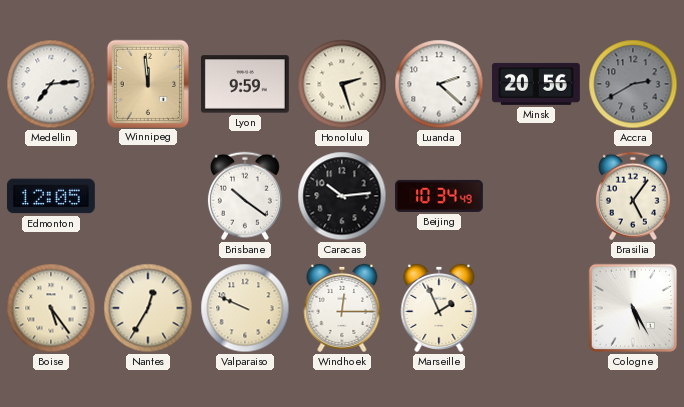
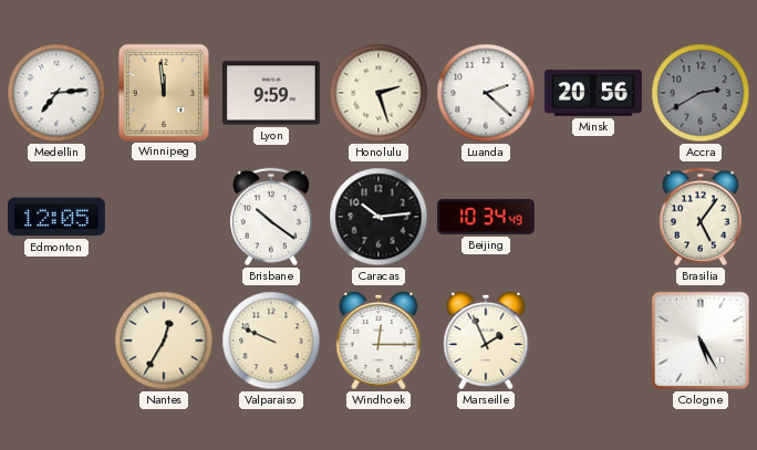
Boise: 5:24 -> none (51, 308)
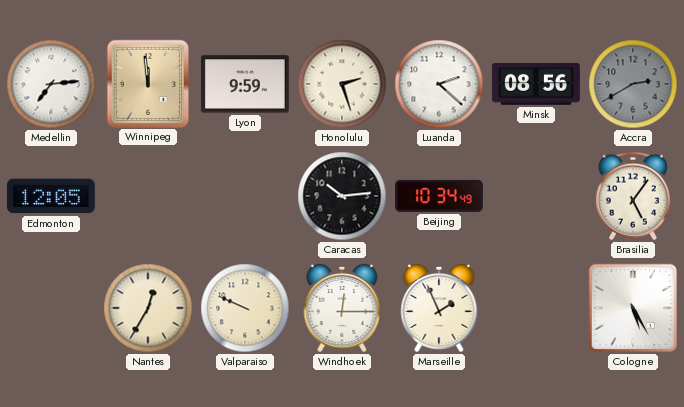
Minsk: 20:56 -> 08:56 (536, 84)
Brisbane: 10:21 -> none (271, 217)
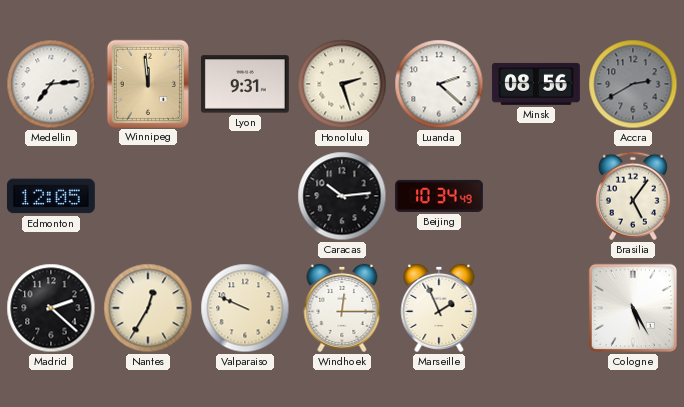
Lyon: 9:59 -> 9:31 (245, 84)
Madrid: none -> 2:22 (51, 308)
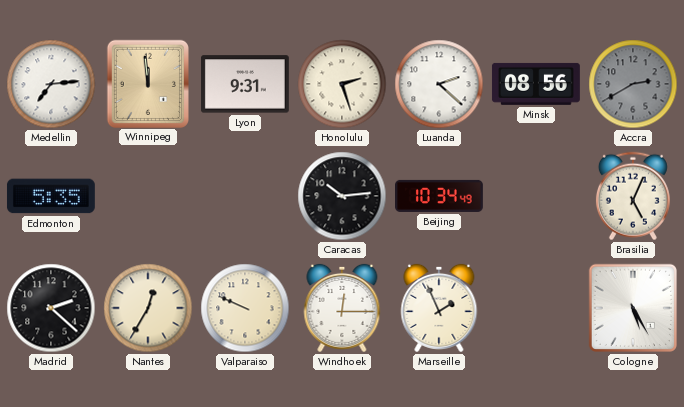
Edmonton: 12:05 -> 5:35 (51, 196)
Brasilia: 5:06 -> 5:04 (633, 196)
